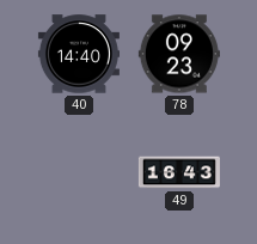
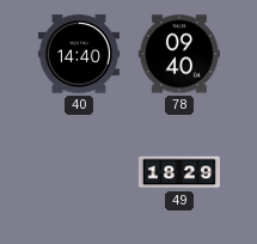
78: 09:23 -> 09:40 (179, 54)
49: 16:43 -> 18:29 (179, 172)
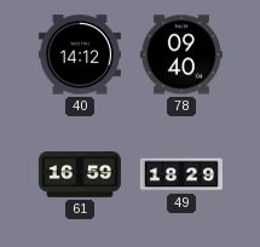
40: 14:40 -> 14:12 (80, 54)
61: none -> 16:59 (80, 174)
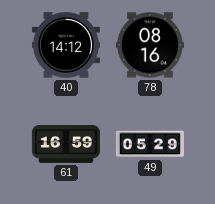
78: 09:40 -> 08:16 (150, 45)
49: 18:29 -> 05:29 (150, 144)
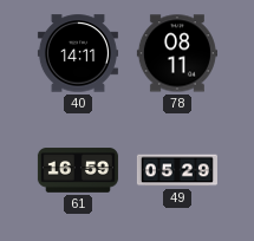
40: 14:12 -> 14:11 (78, 53)
78: 08:16 -> 08:11 (177, 53)
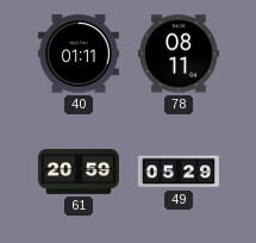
40: 14:11 -> 01:11 (79, 54)
61: 16:59 -> 20:59 (79, 172)
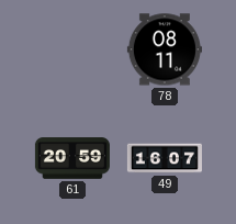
40: 01:11 -> none (79, 54)
49: 05:29 -> 16:07 (165, 158)
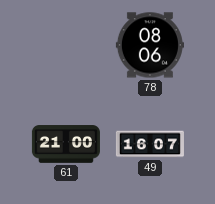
78: 08:11 -> 08:06 (150, 45)
61: 20:59 -> 21:00 (66, 144)
